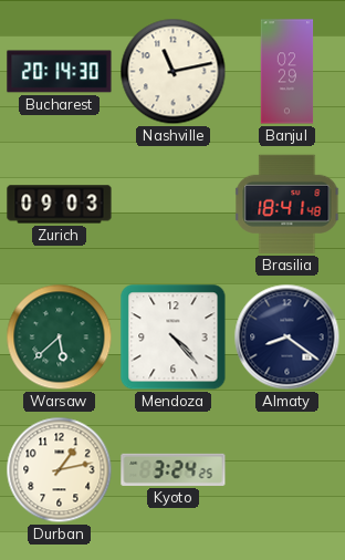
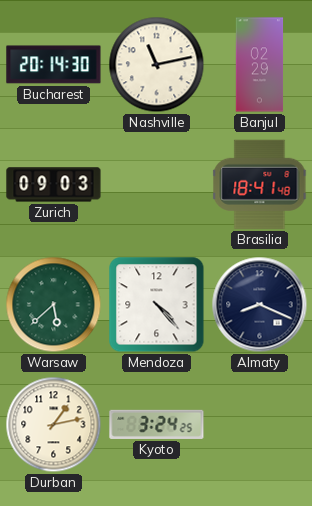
Almaty: 8:21 -> 8:19 (260, 305)
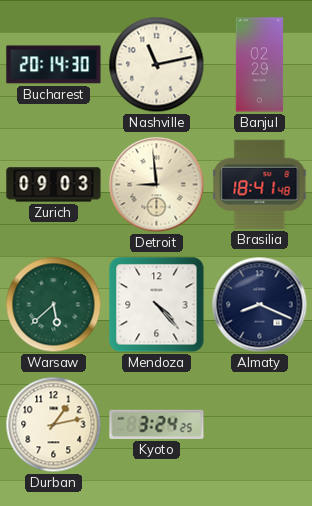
Detroit: none -> 8:59 (157, 185)
